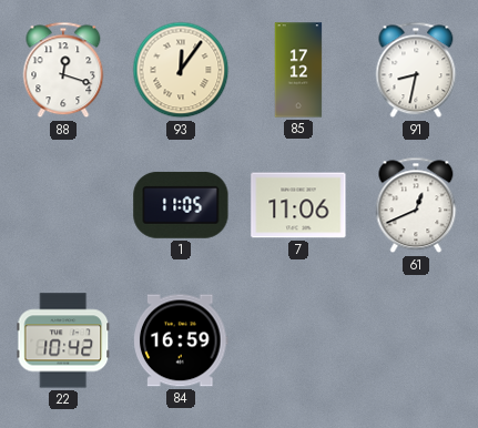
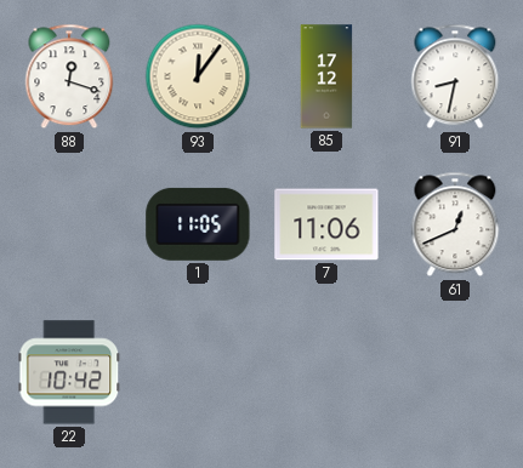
84: 16:59 -> none (182, 340)
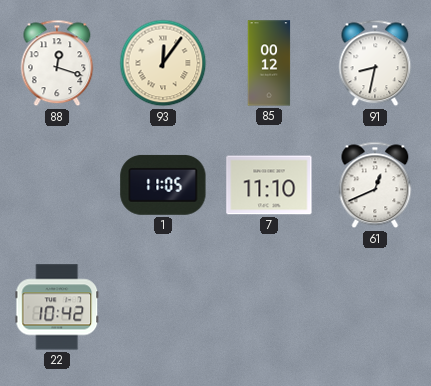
85: 17:12 -> 00:12 (269, 63)
7: 11:06 -> 11:10 (269, 185)
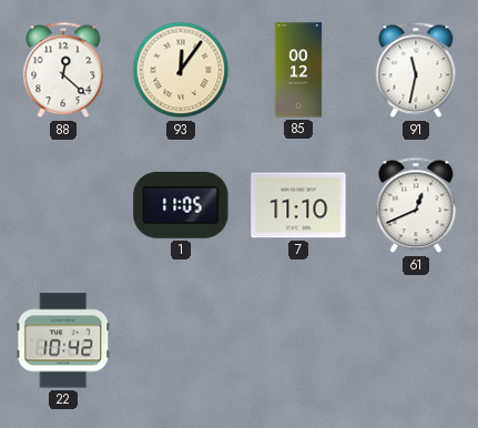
88: 12:18 -> 12:22 (63, 70)
91: 8:32 -> 11:32 (416, 70)
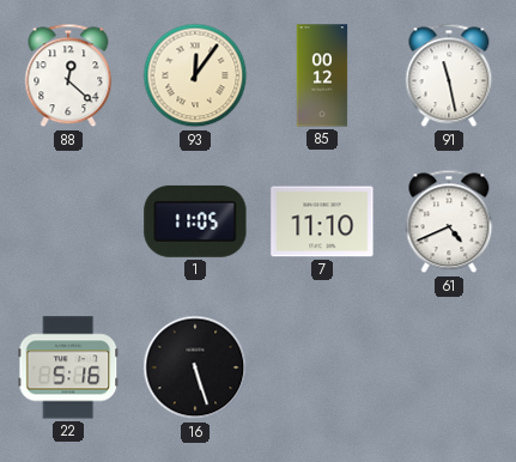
91: 11:32 -> 11:28 (449, 75)
61: 12:41 -> 4:41 (449, 221)
22: 10:42 -> 5:16 (68, 367)
16: none -> 5:27 (195, 367)
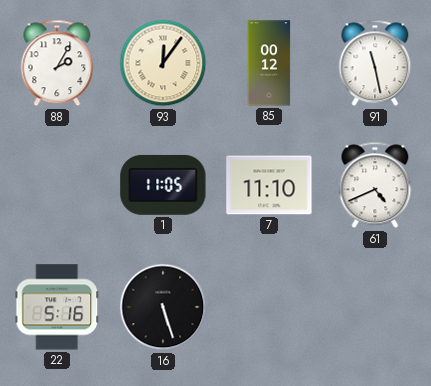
88: 12:22 -> 2:05 (57, 63)
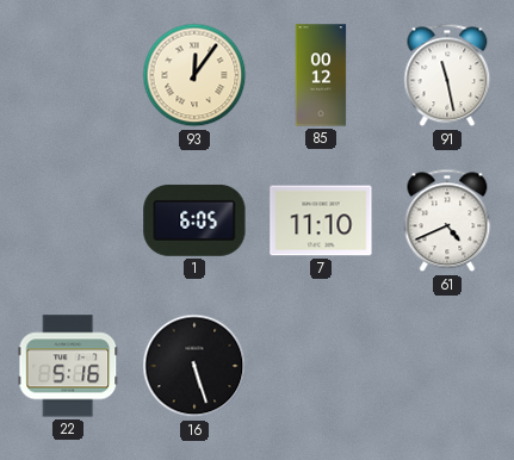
88: 2:05 -> none (57, 63)
1: 11:05 -> 6:05 (194, 220)
